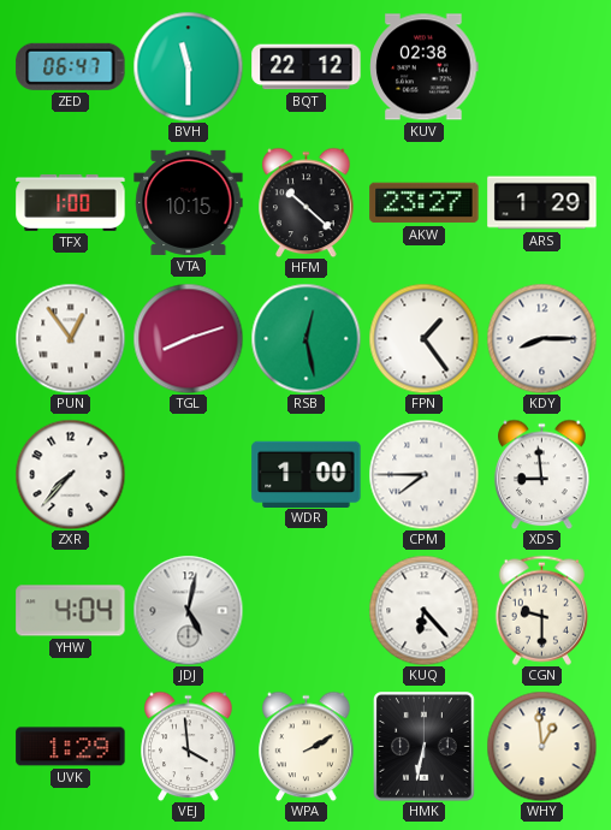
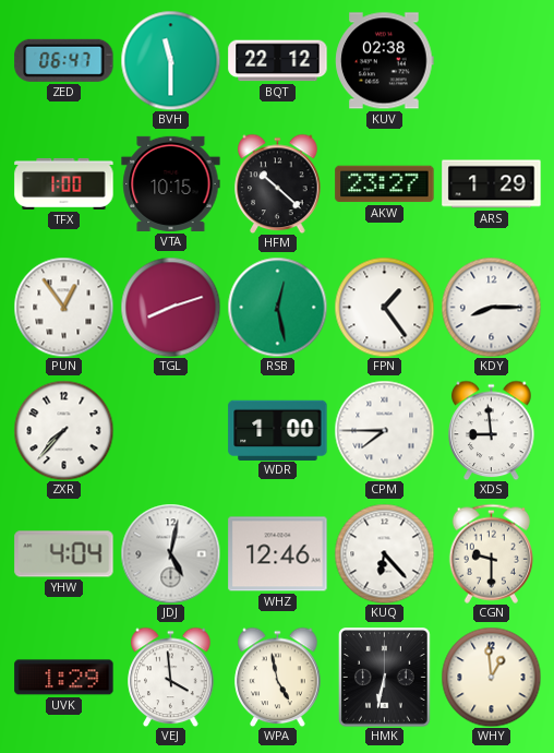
WHZ: none -> 12:46 (278, 554)
WPA: 2:10 -> 4:58 (278, 677)
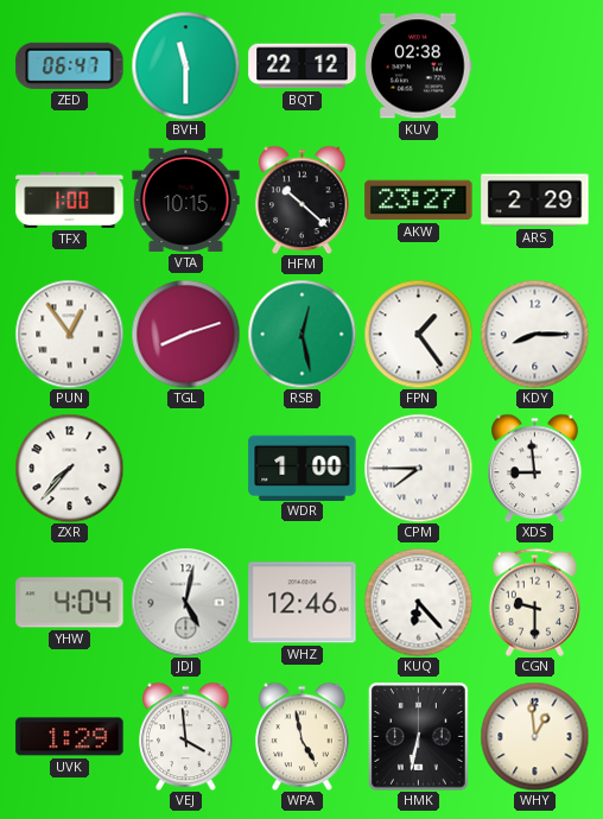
ARS: 1:29 -> 2:29 (535, 201)
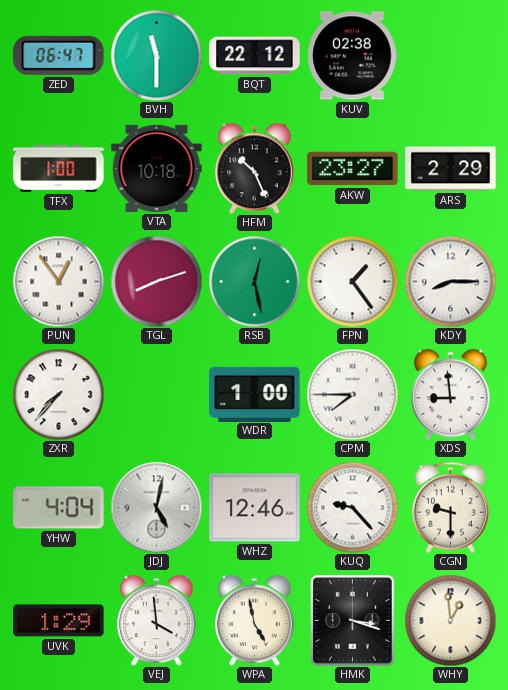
VTA: 10:15 -> 10:18 (157, 168)
HFM: 10:22 -> 10:26 (255, 168)
KUQ: 6:23 -> 9:23 (352, 507)
HMK: 6:32 -> 3:18 (353, 621)
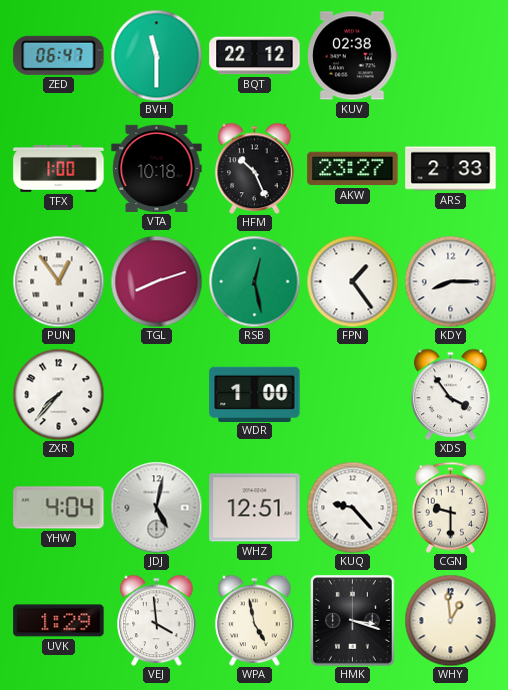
ARS: 2:29 -> 2:33 (451, 169)
CPM: 7:45 -> none (352, 394)
XDS: 8:59 -> 3:54 (451, 394)
WHZ: 12:46 -> 12:51 (255, 508)
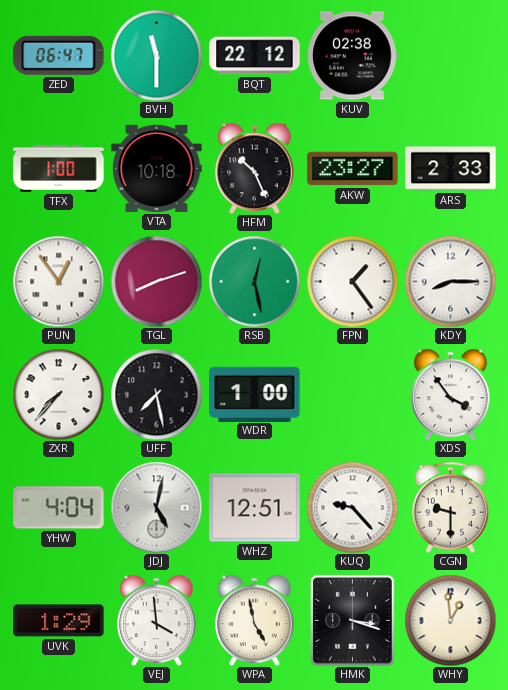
UFF: none -> 7:28 (156, 394)
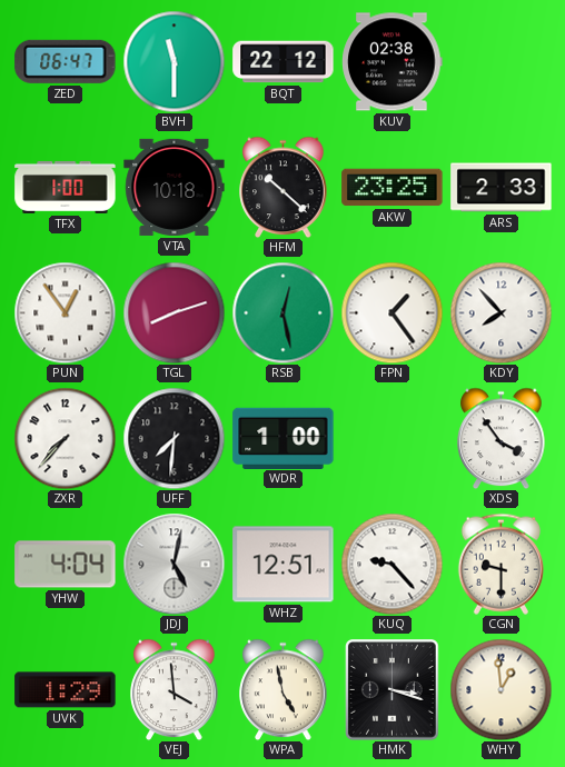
HFM: 10:26 -> 10:22 (284, 187)
AKW: 23:27 -> 23:25 (393, 188)
KDY: 8:15 -> 7:53 (500, 312)
UFF: 7:28 -> 7:31 (174, 438)
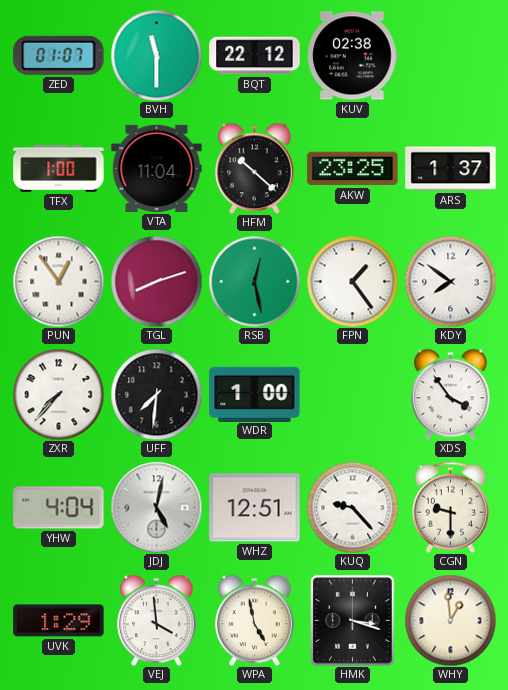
ZED: 06:47 -> 01:07 (59, 55)
VTA: 10:18 -> 11:04 (157, 168)
ARS: 2:33 -> 1:37 (451, 169)
KDY: 7:53 -> 7:51 (450, 281)
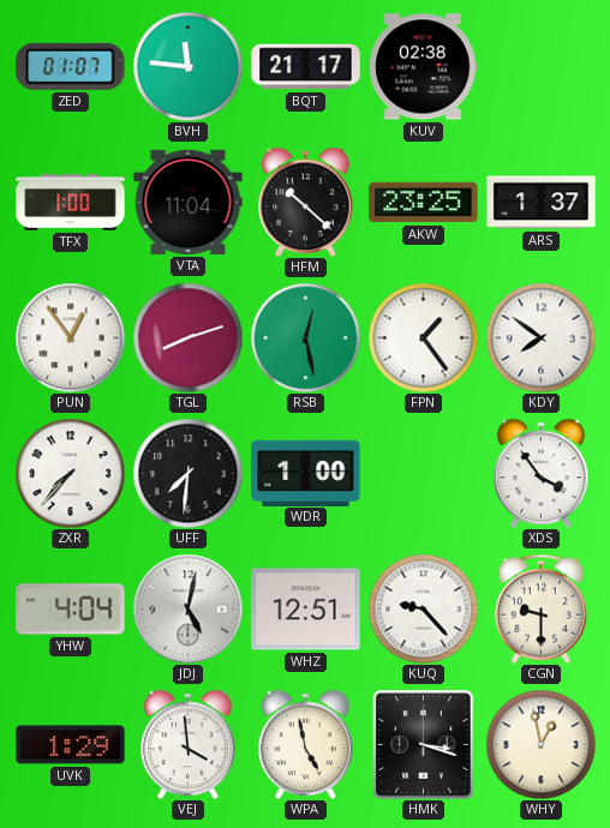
BVH: 11:30 -> 11:46 (187, 66)
BQT: 22:12 -> 21:17 (306, 67)
WHY: 12:59 -> 12:58 (540, 744)
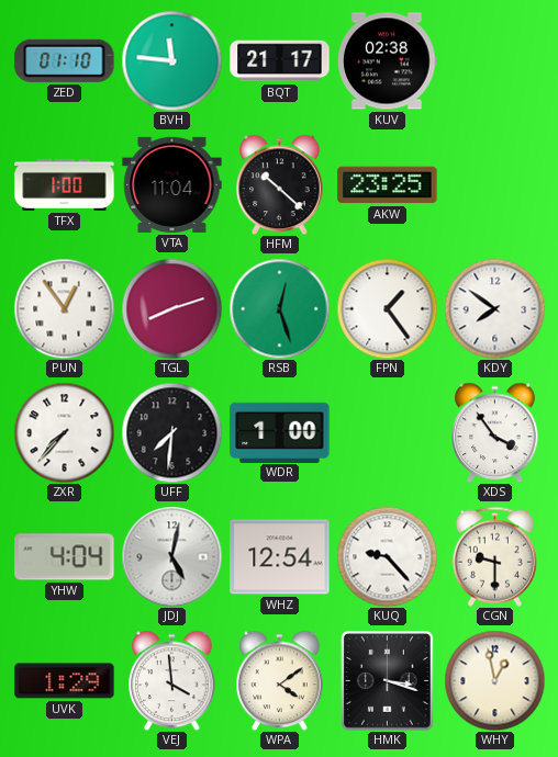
ZED: 01:07 -> 01:10 (65, 60)
ARS: 1:37 -> none (542, 203)
RSB: 12:28 -> 12:27 (279, 308)
WHZ: 12:51 -> 12:54 (280, 557)
WPA: 4:58 -> 4:09 (280, 680)
